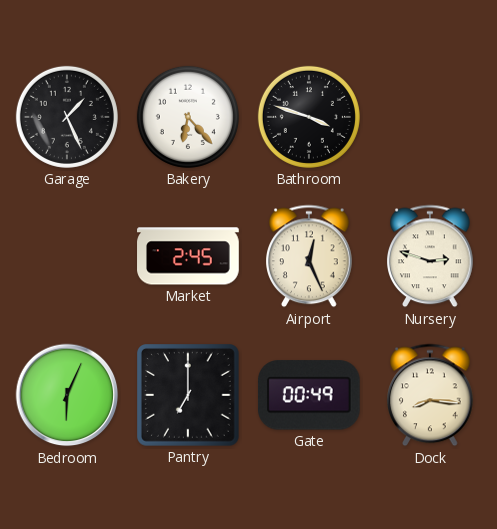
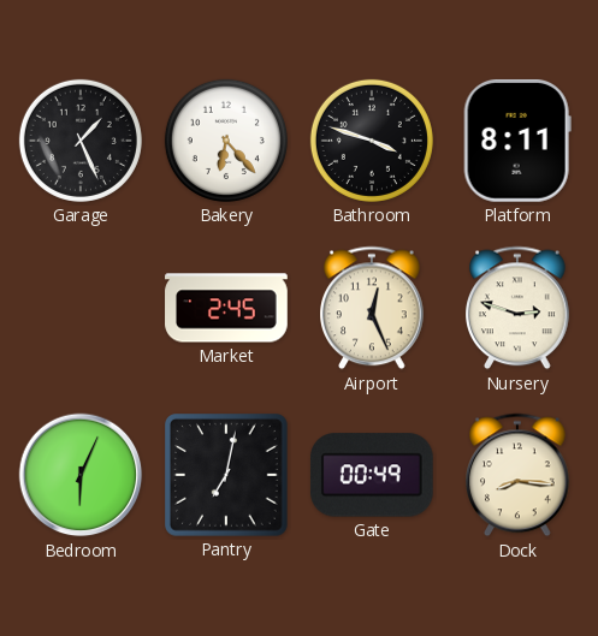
Platform: none -> 8:11 (517, 141)
Pantry: 7:00 -> 7:02 (227, 476)
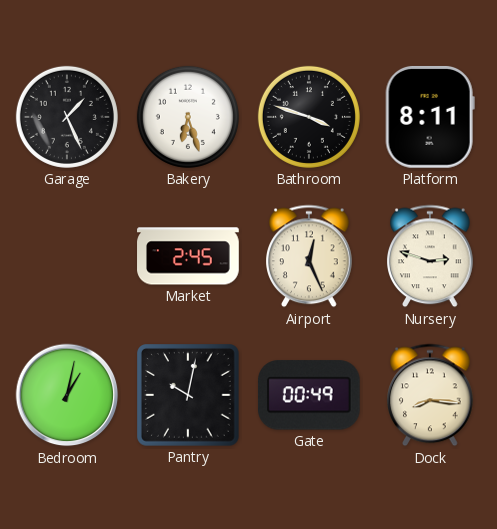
Bakery: 6:23 -> 6:27 (188, 117)
Bedroom: 6:04 -> 1:02 (67, 395)
Pantry: 7:02 -> 10:02 (189, 396)
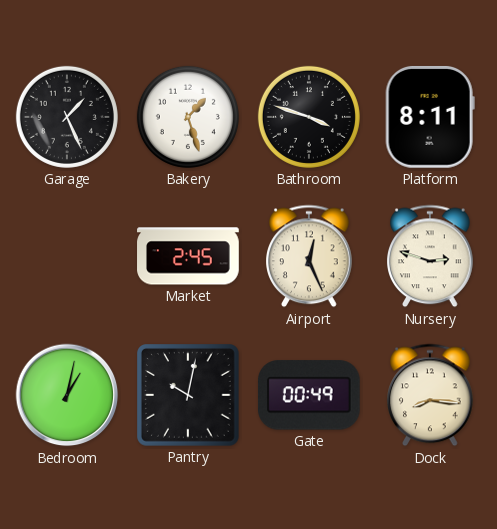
Bakery: 6:27 -> 1:27 (188, 117)
